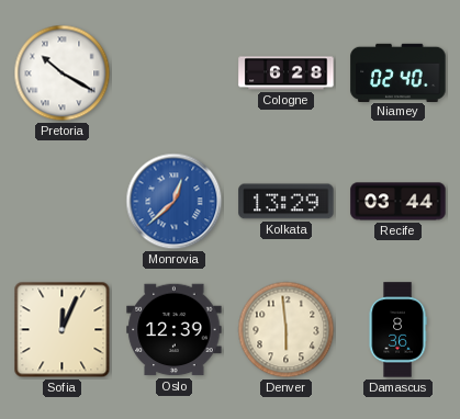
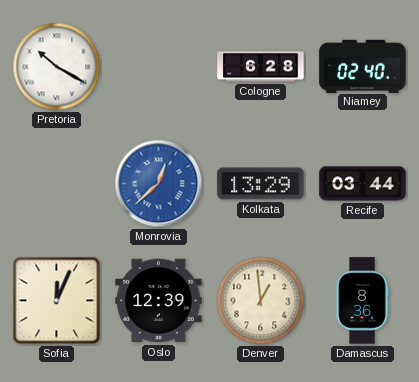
Denver: 5:59 -> 12:59 (261, 301)
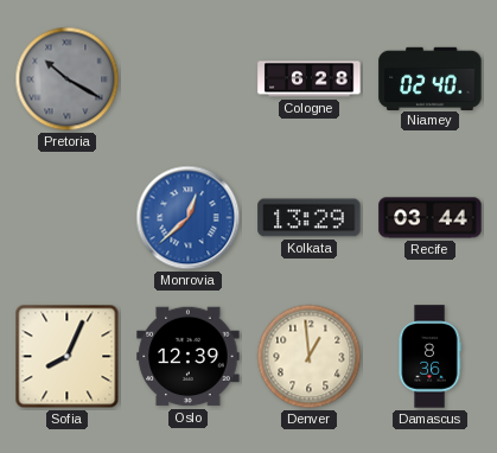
Pretoria dial: white -> grey (68, 79)
Sofia: 12:04 -> 8:04 (68, 357)
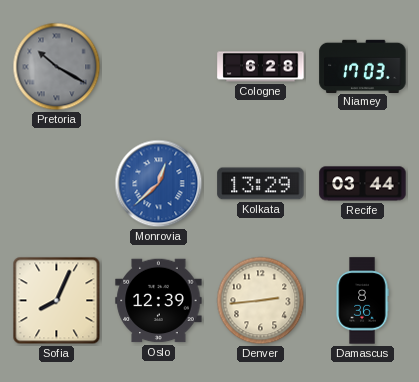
Niamey: 02:40 -> 17:03 (363, 66)
Denver: 12:59 -> 2:44 (261, 301)
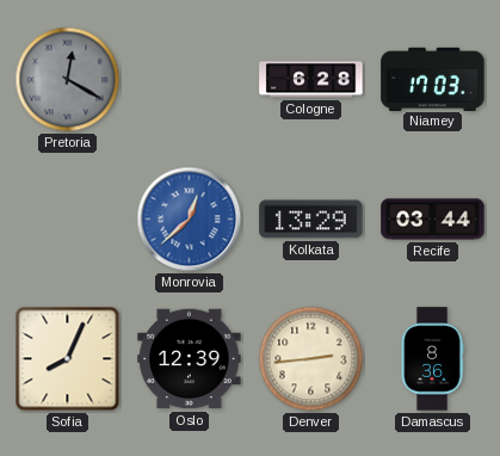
Pretoria: 10:20 -> 12:20 (68, 80)
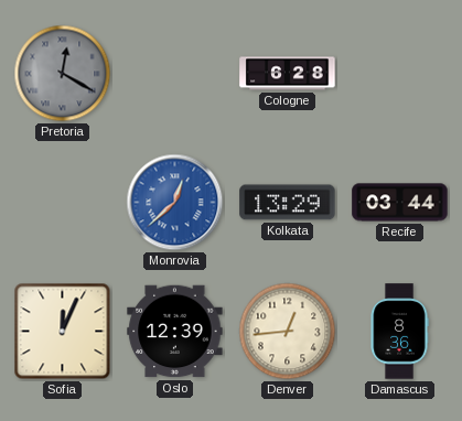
Niamey: 17:03 -> none (433, 79)
Sofia: 8:04 -> 12:04 (63, 332)
Denver: 2:44 -> 12:44 (288, 332)
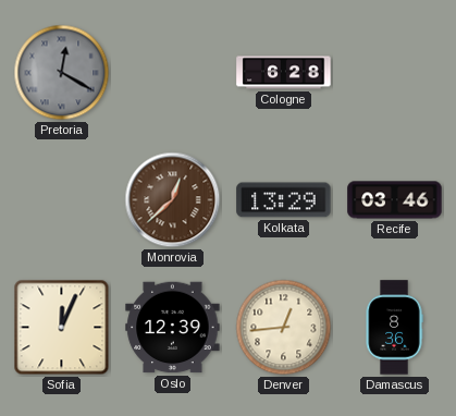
Monrovia dial: blue -> brown (173, 200)
Recife: 03:44 -> 03:46 (395, 200)
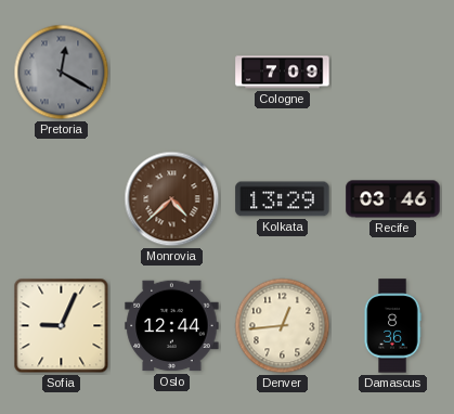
Cologne: 6:28 -> 7:09 (283, 73)
Monrovia: 12:38 -> 4:38 (172, 199)
Sofia: 12:04 -> 9:04 (62, 326)
Oslo: 12:39 -> 12:44 (172, 326)
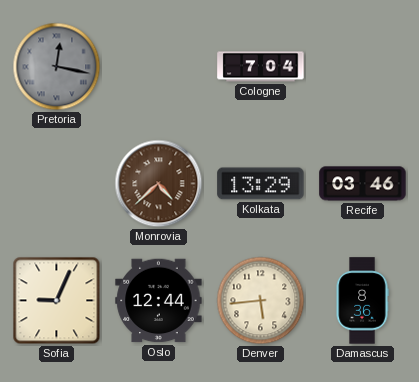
Pretoria: 12:20 -> 12:17 (57, 67)
Cologne: 7:09 -> 7:04 (261, 67)
Denver: 12:44 -> 5:44 (261, 301)
